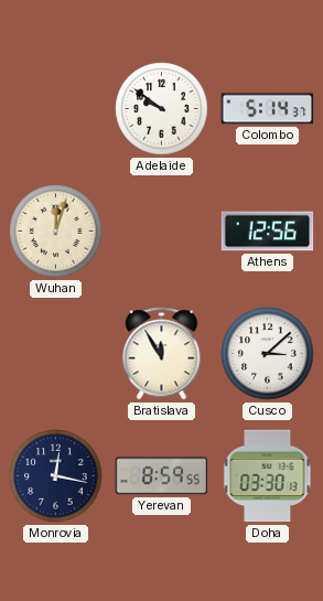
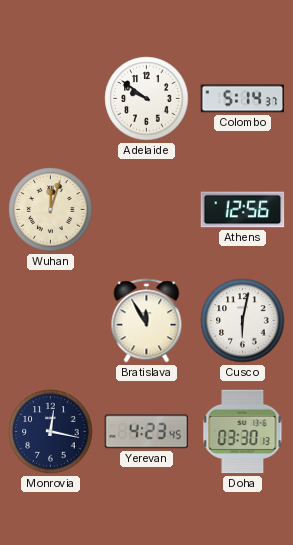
Cusco: 3:08 -> 6:02 (243, 321)
Yerevan: 8:59 -> 4:23 (147, 432)
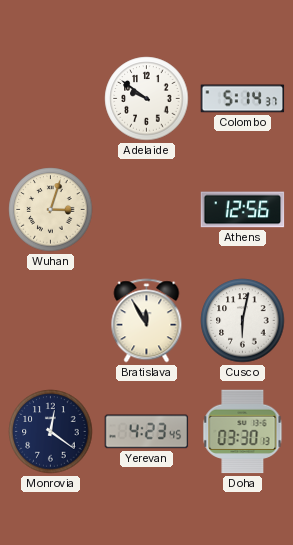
Wuhan: 12:03 -> 3:03 (51, 210)
Monrovia: 12:17 -> 12:21 (51, 432)
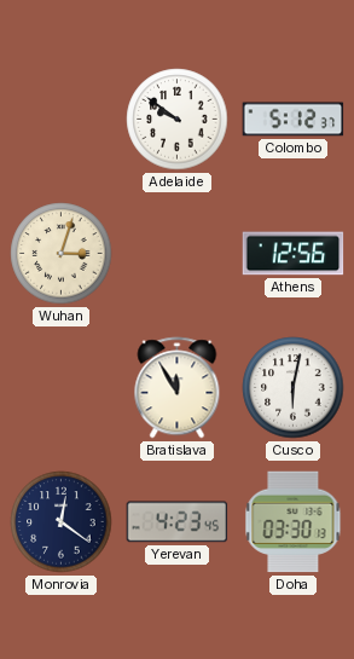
Colombo: 5:14 -> 5:12 (294, 120)
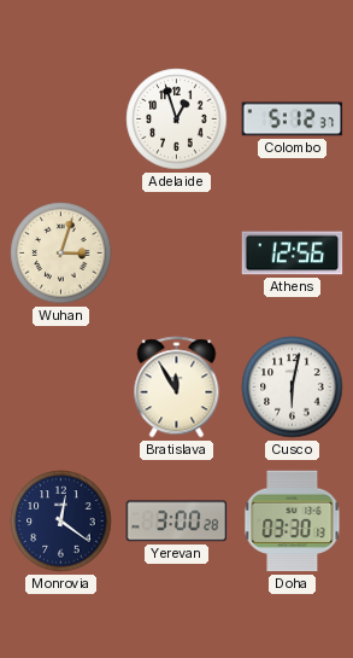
Adelaide: 9:51 -> 12:57 (177, 120)
Yerevan: 4:23 -> 3:00 (177, 522)
